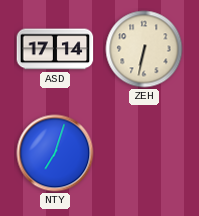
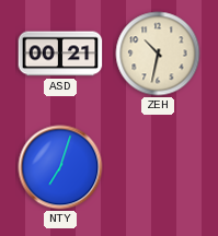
ASD: 17:14 -> 00:21 (60, 54)
ZEH: 6:32 -> 10:32 (158, 54)
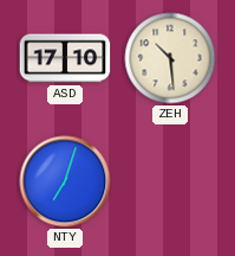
ASD: 00:21 -> 17:10 (65, 58)
ZEH: 10:32 -> 10:29 (170, 58)
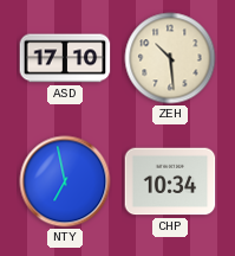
NTY: 7:03 -> 6:58 (65, 181)
CHP: none -> 10:34 (170, 181)
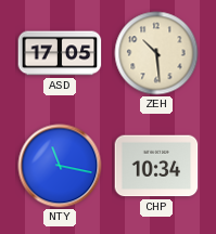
ASD: 17:10 -> 17:05 (60, 53)
NTY: 6:58 -> 11:17 (60, 166)
